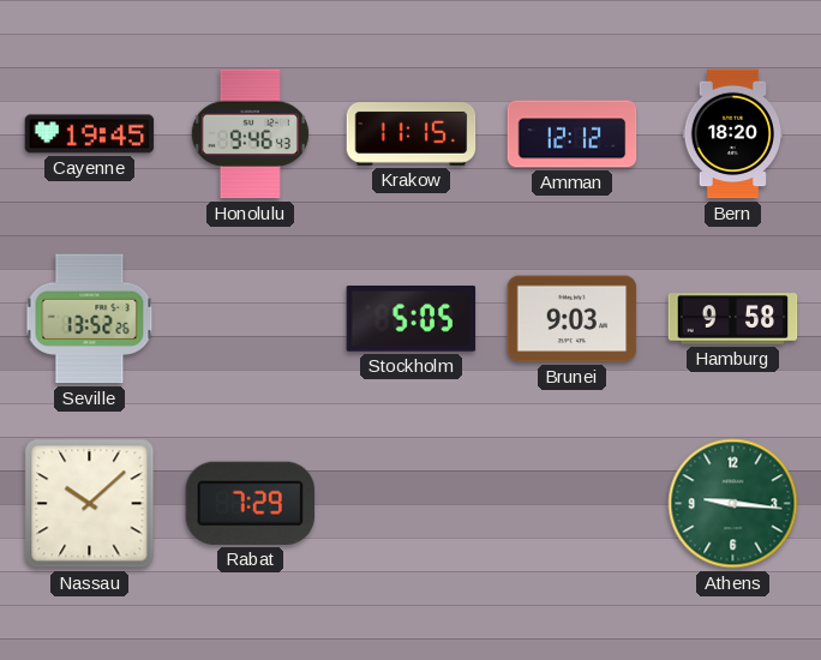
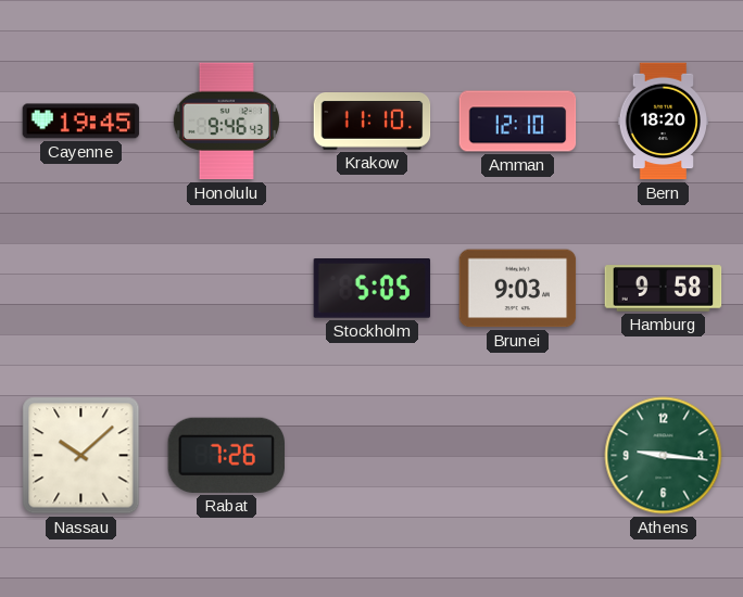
Krakow: 11:15 -> 11:10 (373, 122)
Amman: 12:12 -> 12:10 (518, 122)
Seville: 13:52 -> none (90, 319)
Rabat: 7:29 -> 7:26 (226, 455)
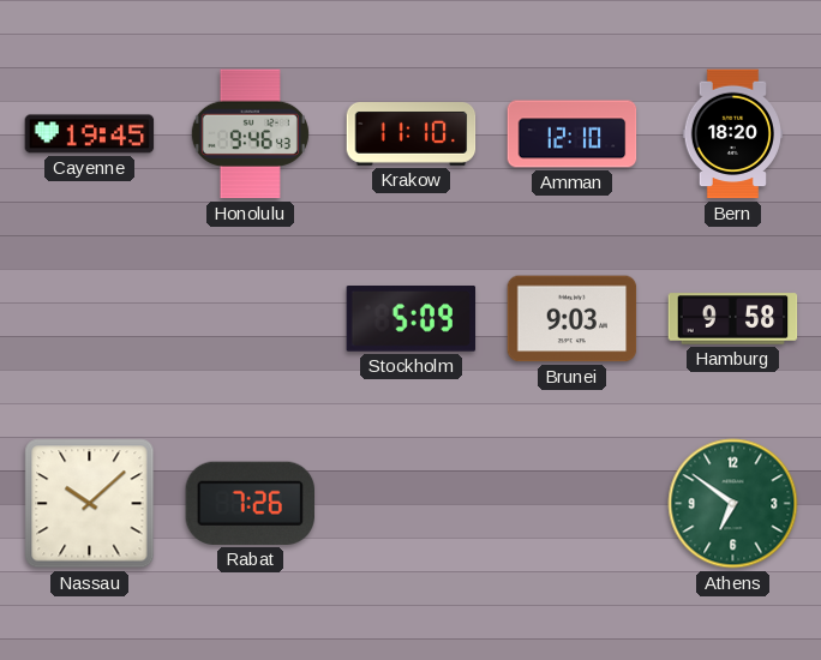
Stockholm: 5:05 -> 5:09 (412, 319)
Athens: 9:16 -> 6:51 (733, 504)
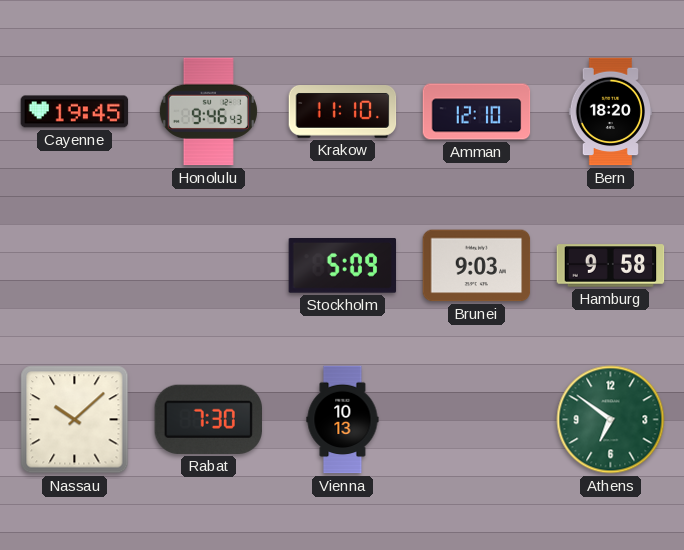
Rabat: 7:26 -> 7:30 (208, 419)
Vienna: none -> 10:13 (343, 420)
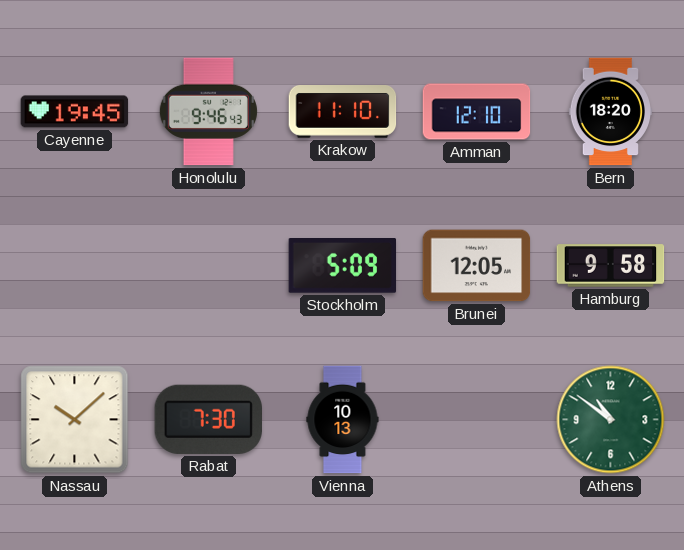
Brunei: 9:03 -> 12:05 (477, 266)
Athens: 6:51 -> 10:51 (611, 420)
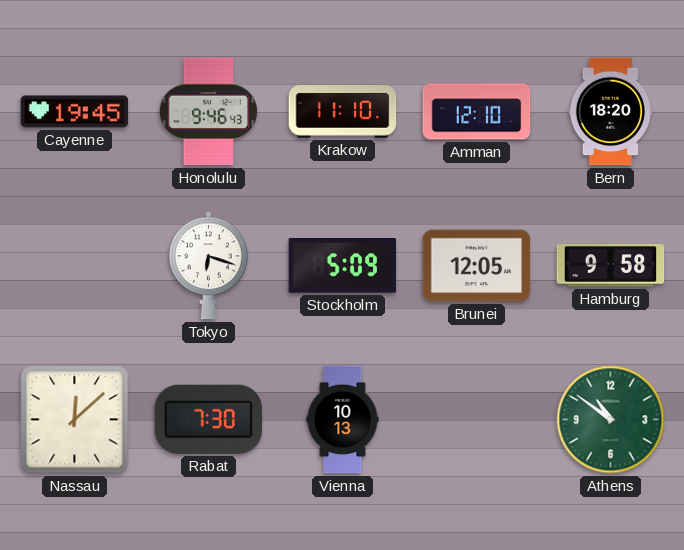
Tokyo: none -> 6:18 (209, 266)
Nassau: 10:08 -> 12:08 (75, 420)
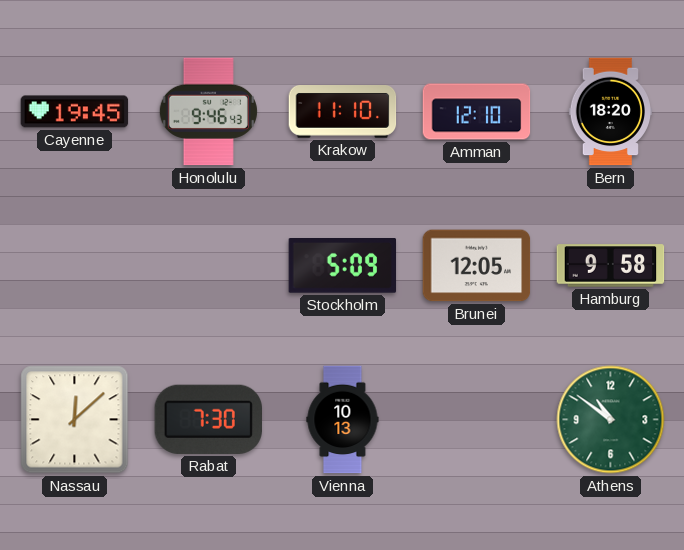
Tokyo: 6:18 -> none (209, 266)
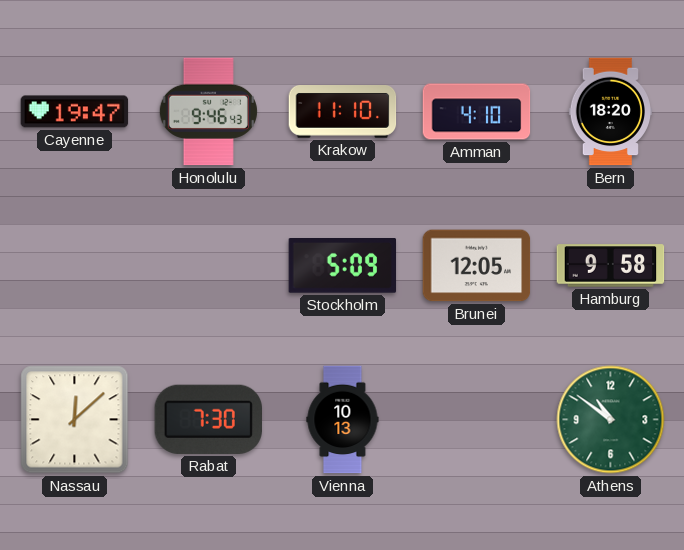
Cayenne: 19:45 -> 19:47 (75, 112)
Amman: 12:10 -> 4:10 (477, 112)
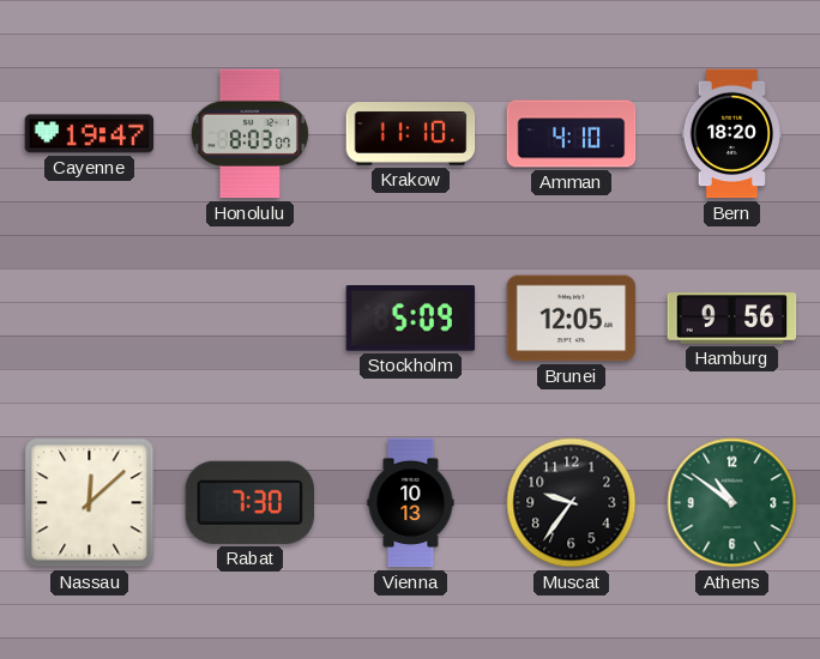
Honolulu: 9:46 -> 8:03 (249, 134)
Hamburg: 9:58 -> 9:56 (732, 319)
Muscat: none -> 9:36 (572, 503)
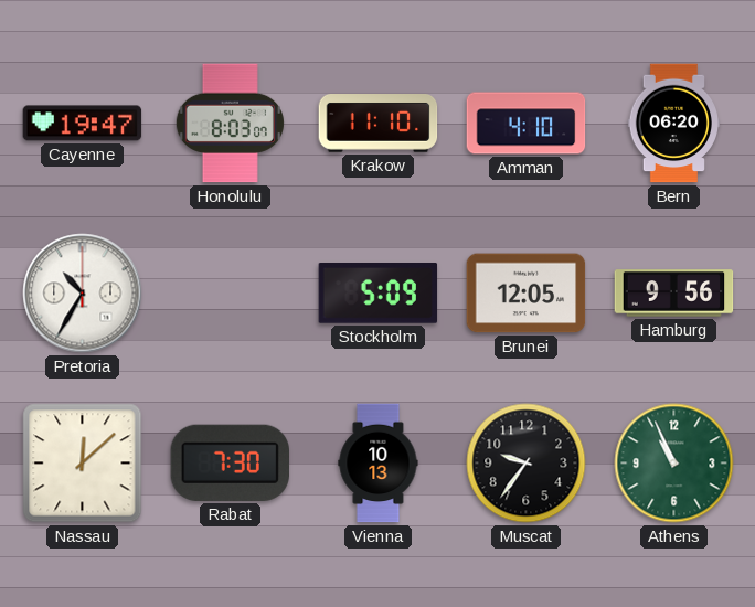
Bern: 18:20 -> 06:20 (673, 124)
Pretoria: none -> 10:35 (83, 294)
Athens: 10:51 -> 10:56 (674, 464)
